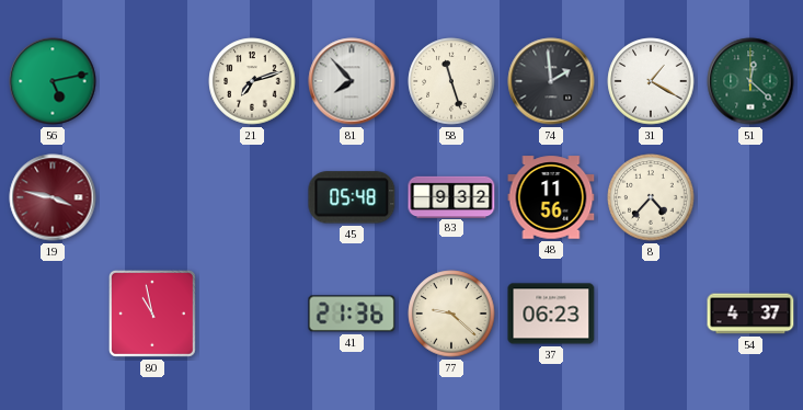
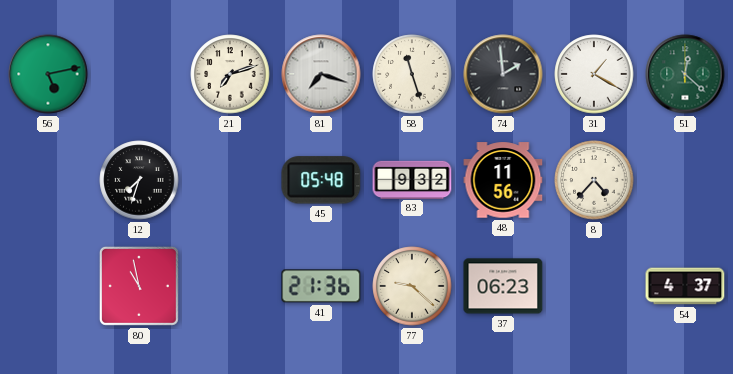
81: 7:53 -> 7:18 (321, 74)
19: 3:47 -> none (53, 197)
12: none -> 7:33 (139, 180)
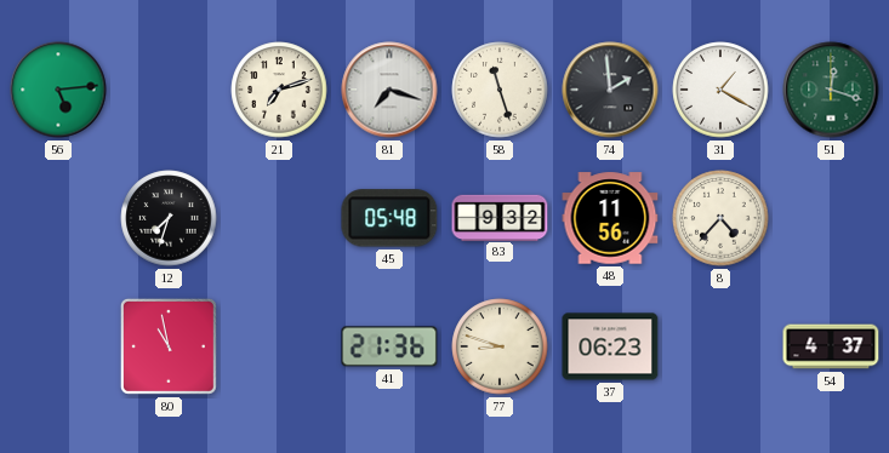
56: 5:13 -> 5:14 (58, 90)
51: 12:22 -> 12:18 (831, 90)
77: 9:22 -> 8:48 (500, 346)
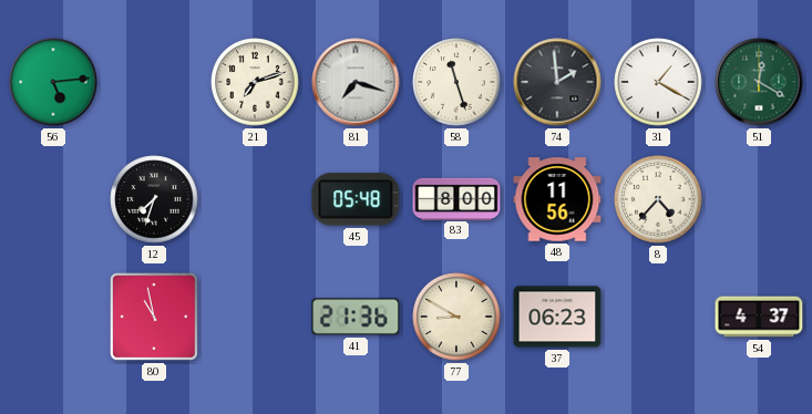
51: 12:18 -> 12:20 (759, 82)
83: 9:32 -> 8:00 (456, 198)
77: 8:48 -> 8:50 (456, 317)
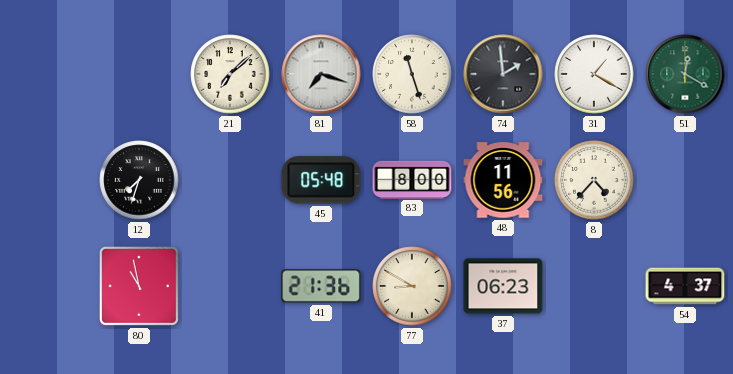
56: 5:14 -> none (53, 82)
21: 7:12 -> 7:08 (230, 74)
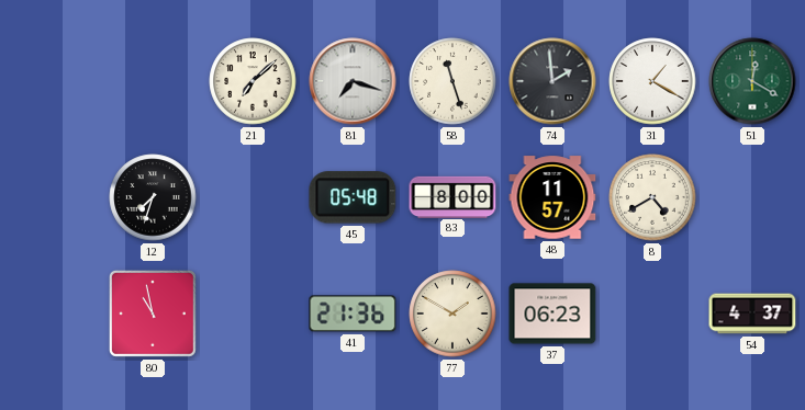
48: 11:56 -> 11:57 (552, 197)
8: 4:37 -> 4:40 (652, 197)
77: 8:50 -> 1:50 (452, 314)
